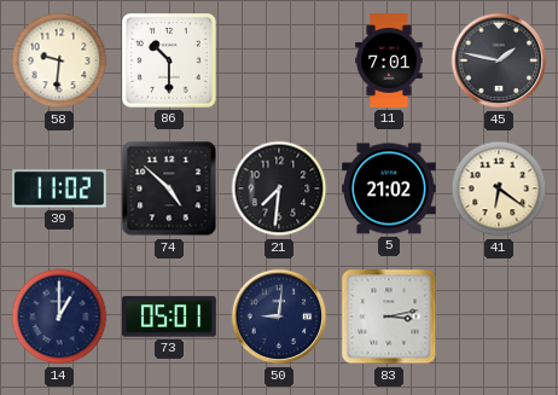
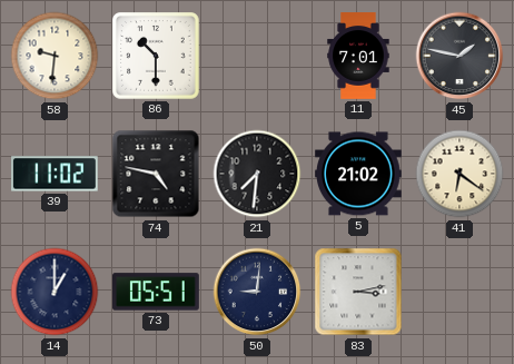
74: 4:52 -> 4:47 (156, 174)
73: 05:01 -> 05:51 (157, 292)
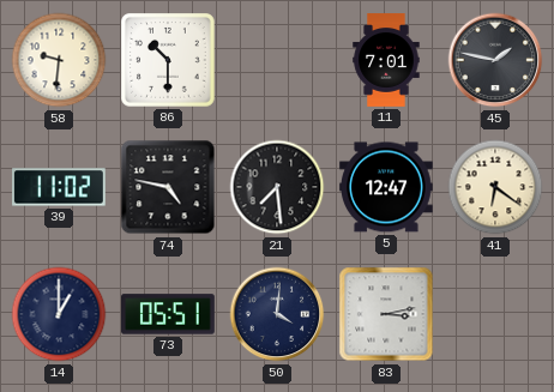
21: 7:31 -> 7:29 (277, 187)
5: 21:02 -> 12:47 (386, 187)
50: 9:01 -> 4:01 (277, 314)
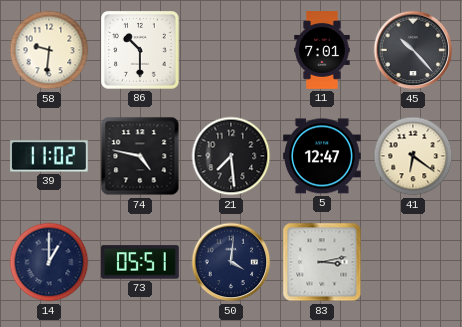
45: 1:47 -> 10:23 (413, 50)
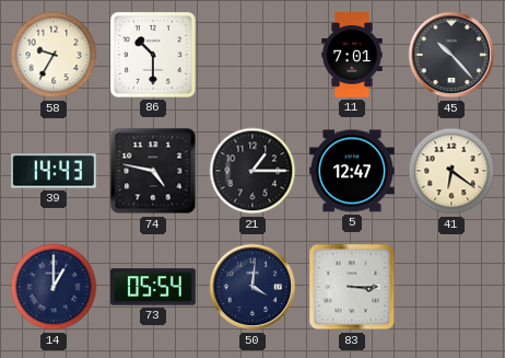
58: 9:31 -> 9:35 (54, 55)
39: 11:02 -> 14:43 (55, 171)
21: 7:29 -> 1:15 (252, 171)
73: 05:51 -> 05:54 (154, 287)
83: 3:13 -> 3:15 (352, 287)
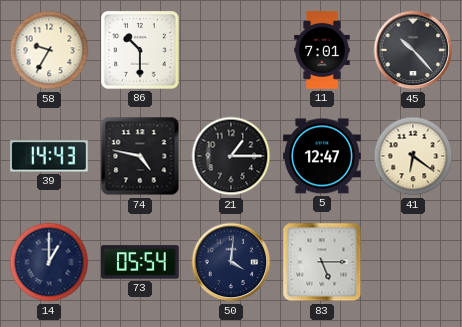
83: 3:15 -> 5:15 (322, 262)
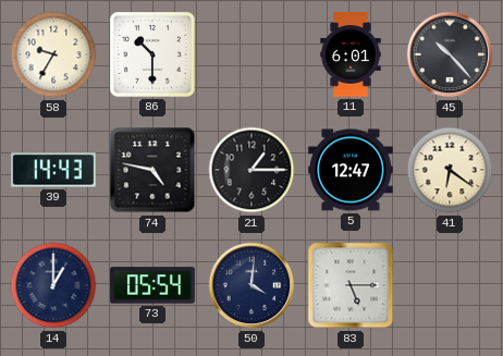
11: 7:01 -> 6:01 (351, 54)
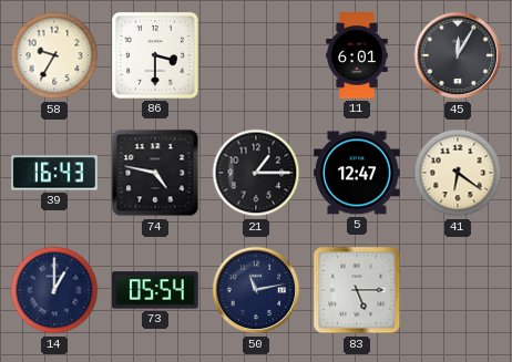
86: 10:30 -> 3:30 (156, 56)
45: 10:23 -> 12:05 (458, 55)
39: 14:43 -> 16:43 (55, 173)
50: 4:01 -> 11:13 (256, 290)
